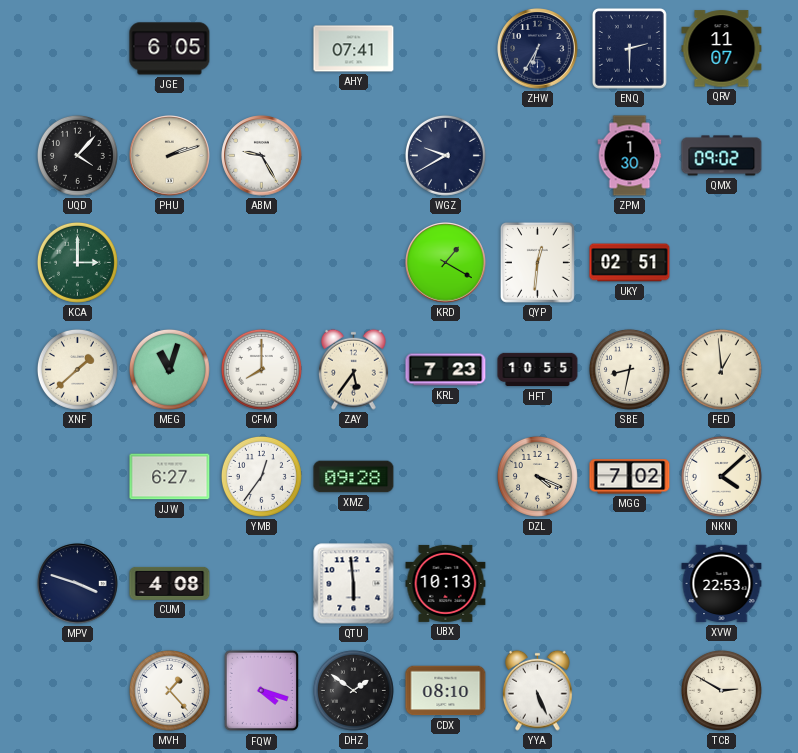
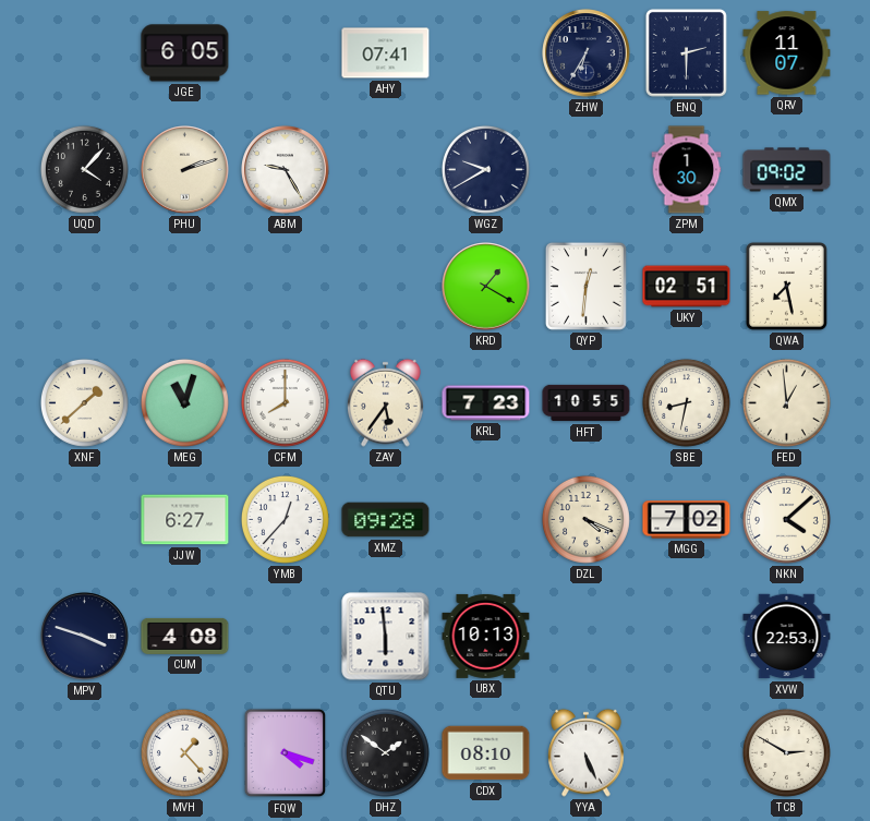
KCA: 3:00 -> none (77, 262)
QWA: none -> 7:28 (786, 286)
YMB: 12:36 -> 12:37 (285, 519)
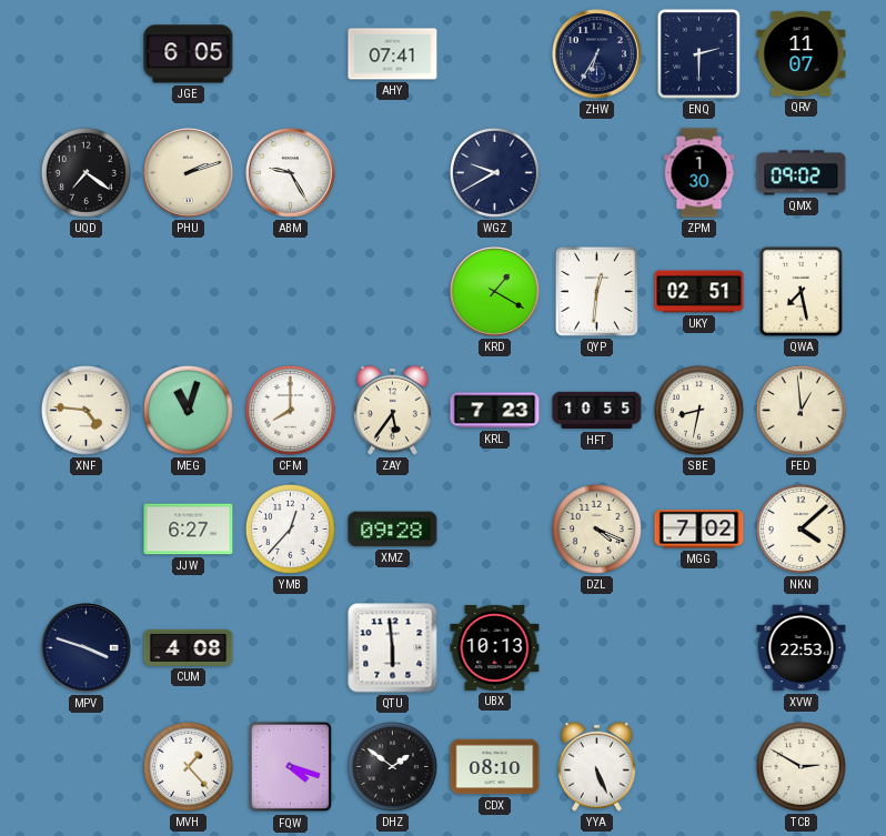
UQD: 4:07 -> 7:21 (85, 172)
XNF: 1:38 -> 4:46 (85, 410)
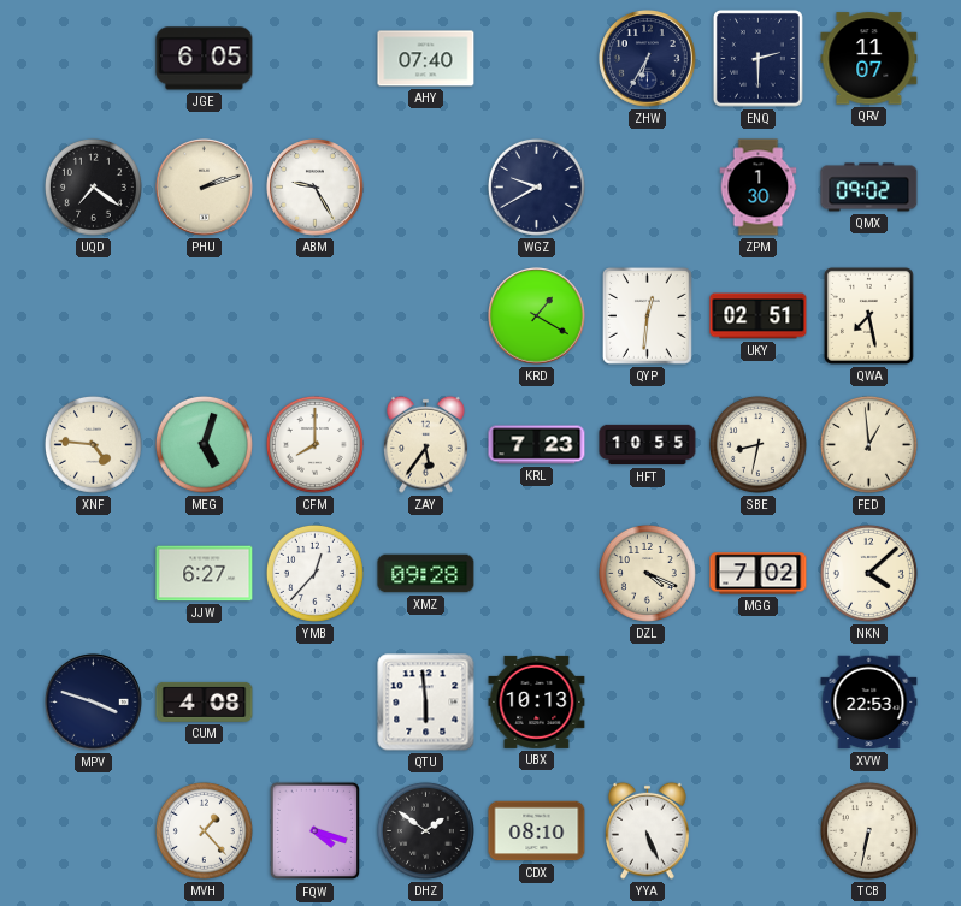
AHY: 07:41 -> 07:40 (426, 59)
MEG: 11:03 -> 5:03 (204, 444)
TCB: 2:50 -> 6:32 (868, 830)
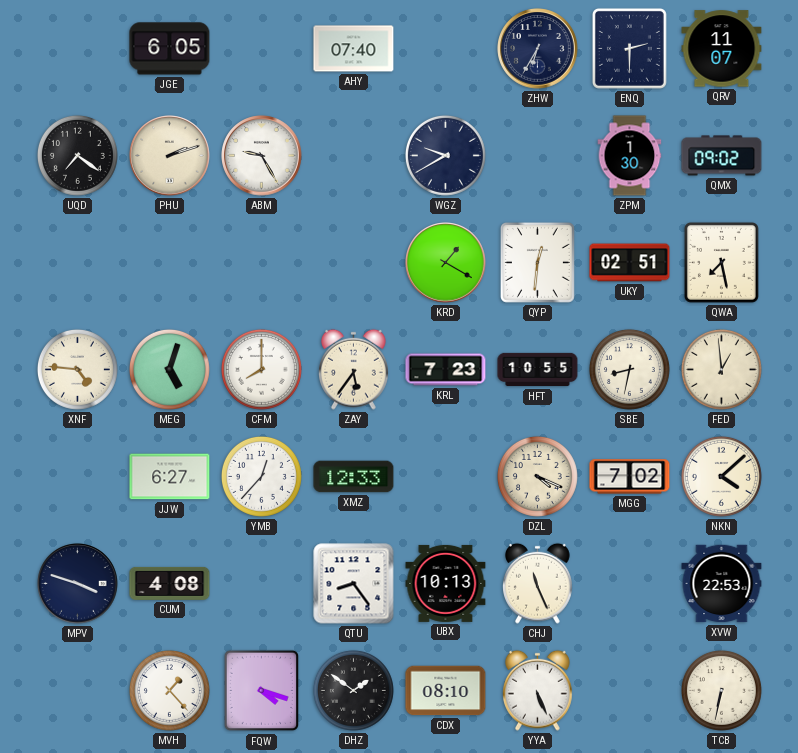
XMZ: 09:28 -> 12:33 (354, 477)
QTU: 5:59 -> 8:24 (354, 584)
CHJ: none -> 11:26 (538, 583)
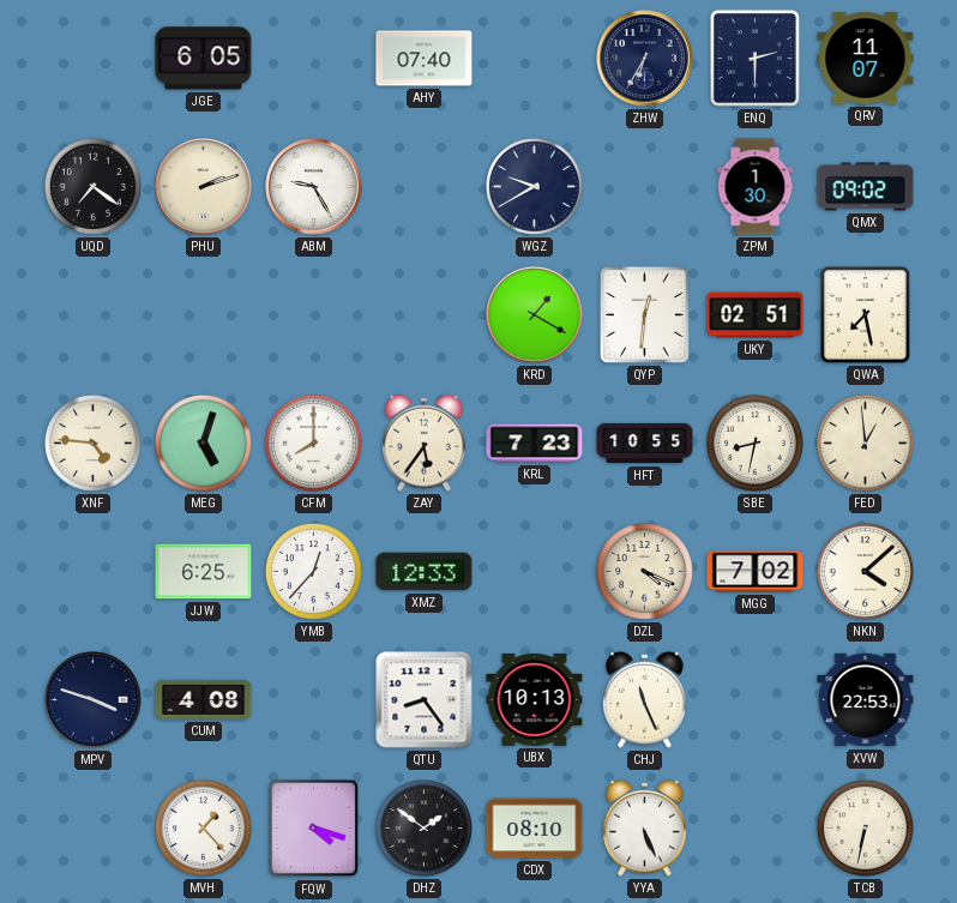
JJW: 6:27 -> 6:25 (204, 572)
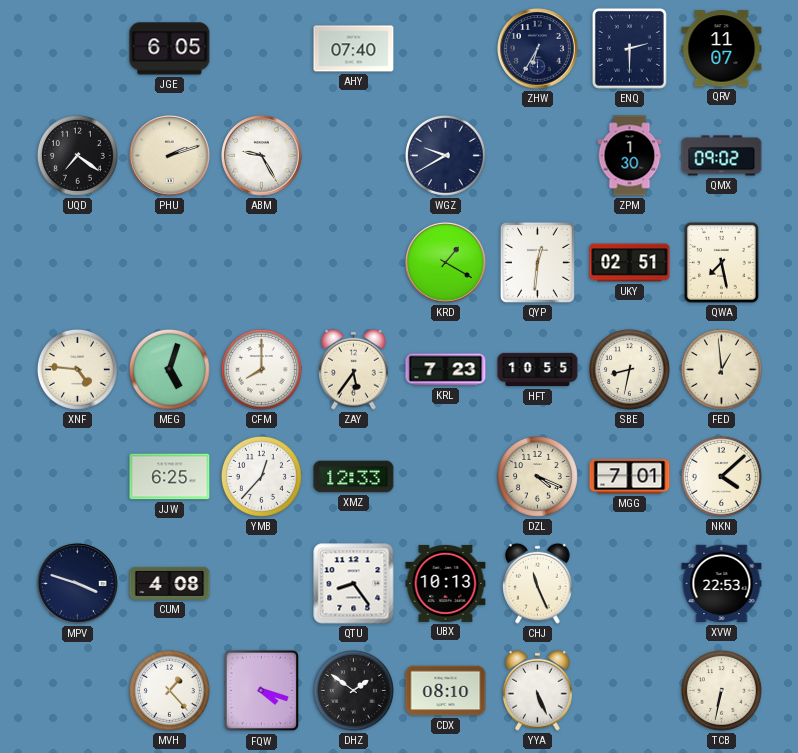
MGG: 7:02 -> 7:01 (630, 477)
